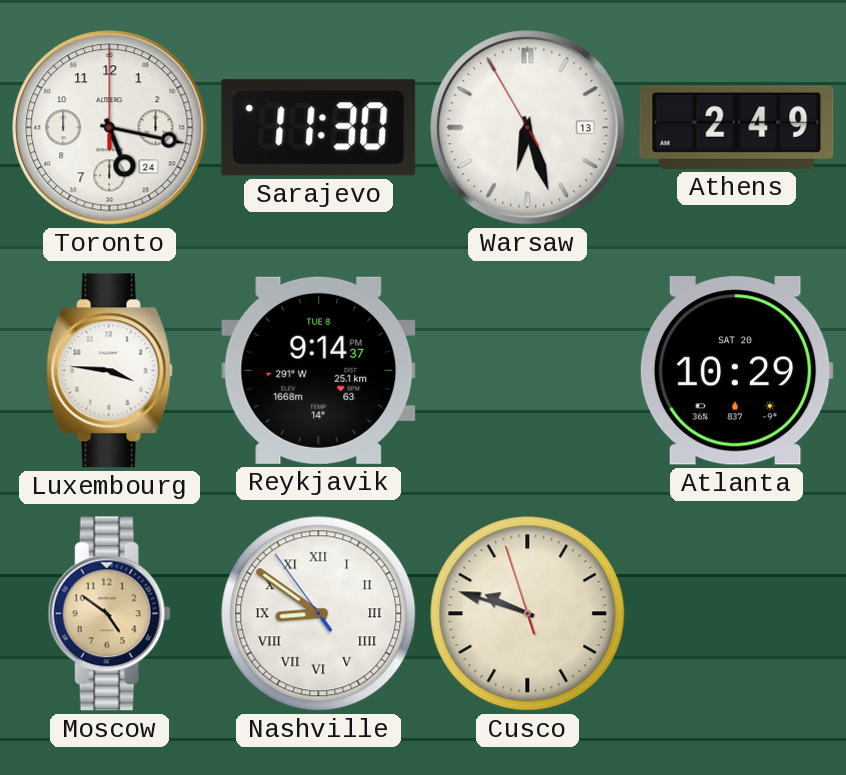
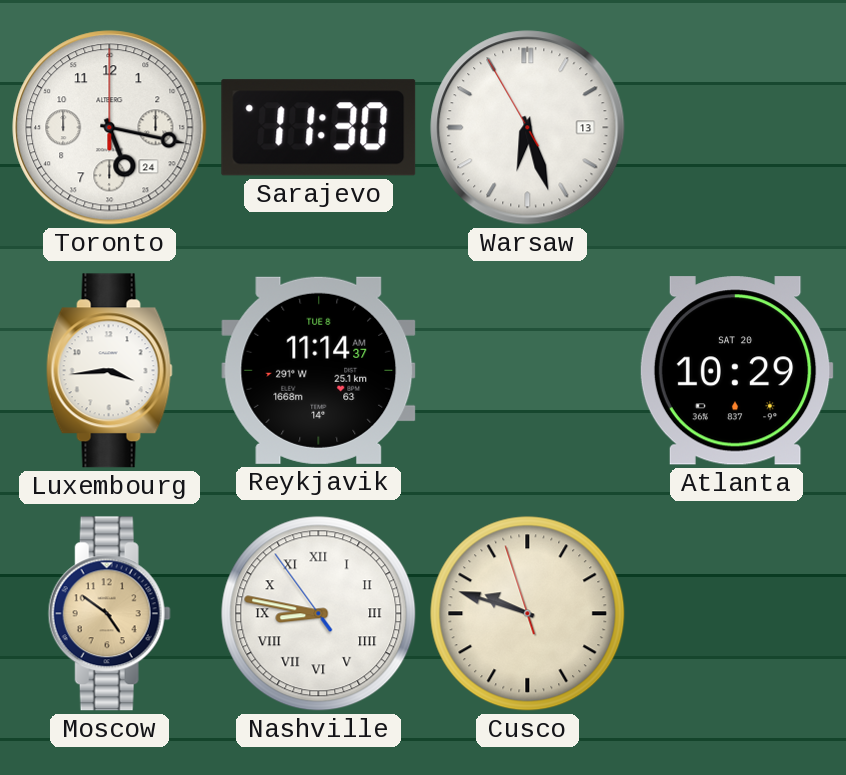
Athens: 2:49 -> none (737, 127)
Luxembourg: 3:46 -> 3:44 (109, 371)
Reykjavik: 9:14 -> 11:14 (319, 370)
Nashville: 8:50 -> 8:46 (319, 614)
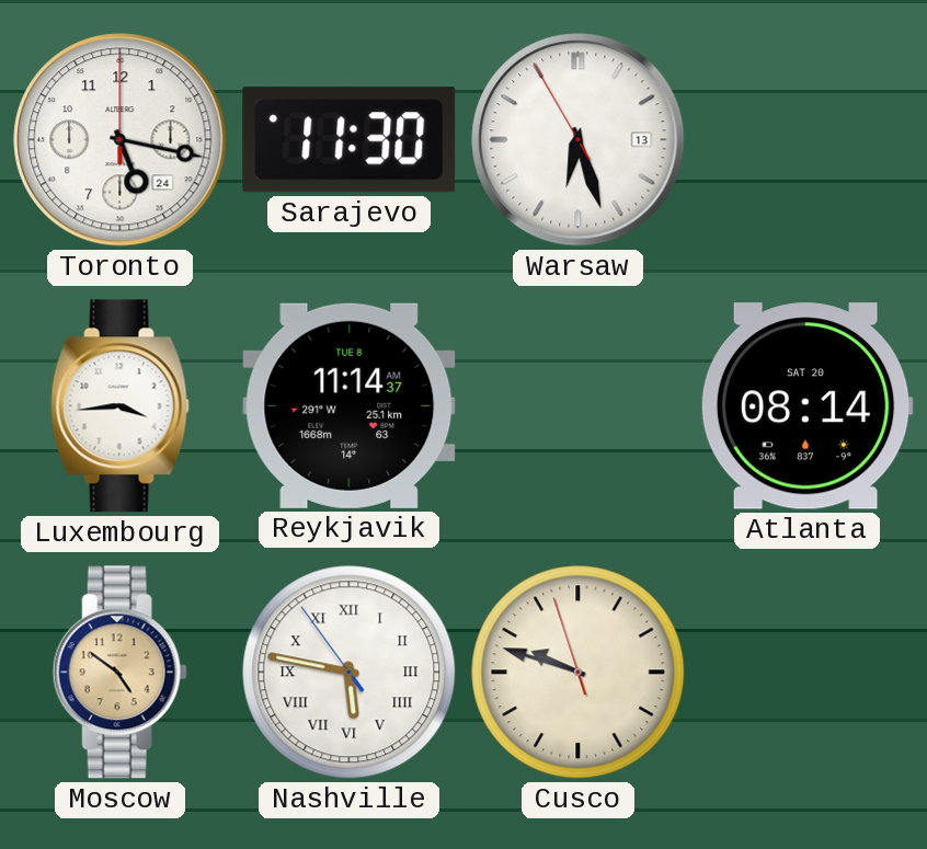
Atlanta: 10:29 -> 08:14 (806, 406)
Nashville: 8:46 -> 5:46 (350, 673)
